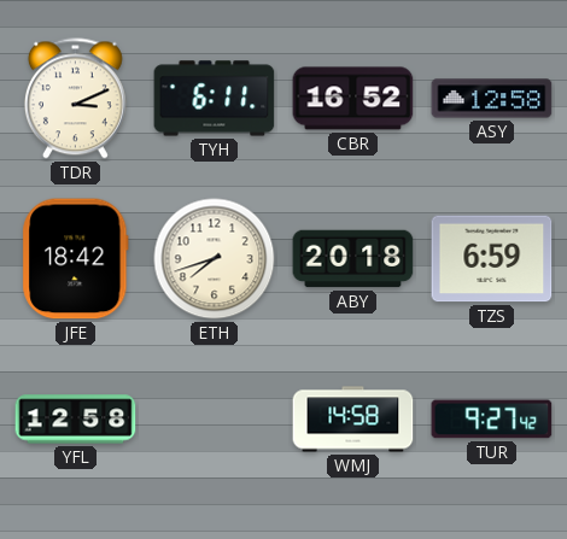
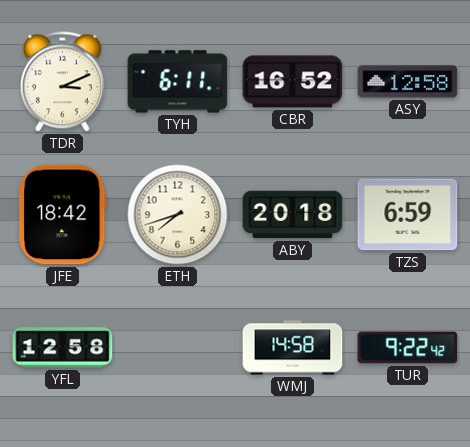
TUR: 9:27 -> 9:22 (408, 348)
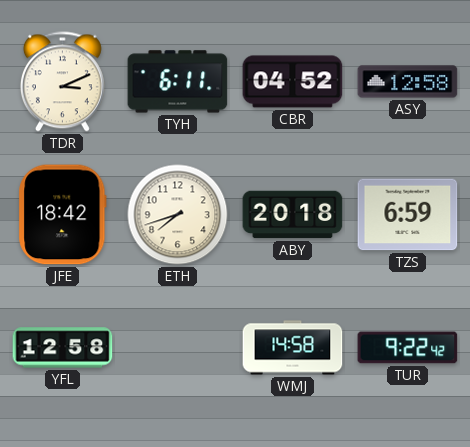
CBR: 16:52 -> 04:52 (293, 82)
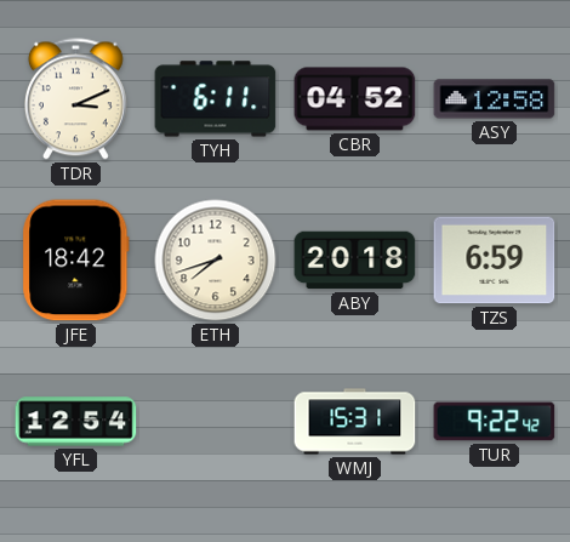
YFL: 12:58 -> 12:54 (76, 422)
WMJ: 14:58 -> 15:31 (355, 422)
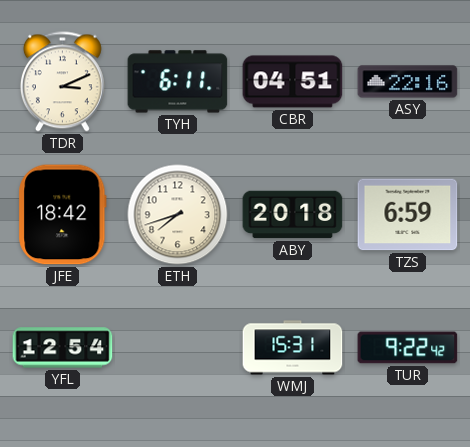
CBR: 04:52 -> 04:51 (293, 82)
ASY: 12:58 -> 22:16 (408, 82)
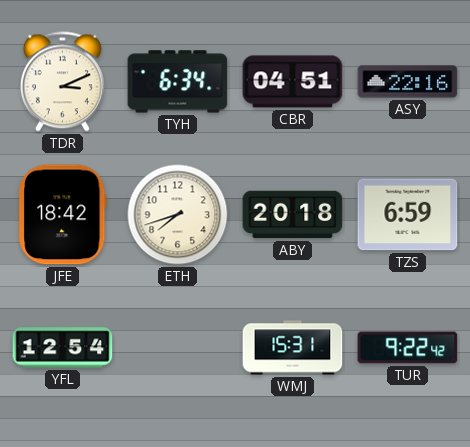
TYH: 6:11 -> 6:34 (178, 82)
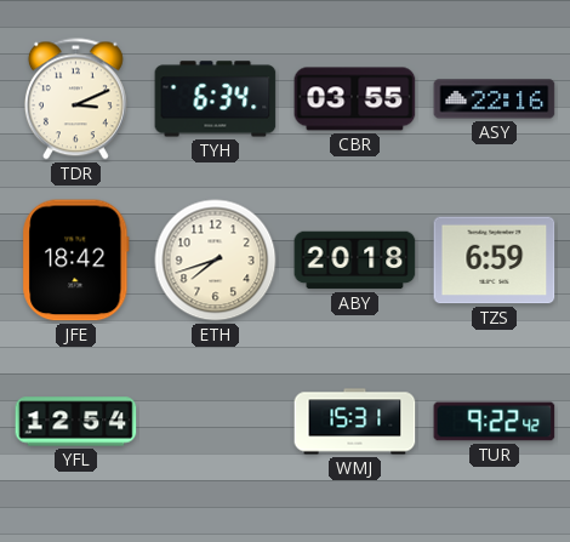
CBR: 04:51 -> 03:55 (355, 99)
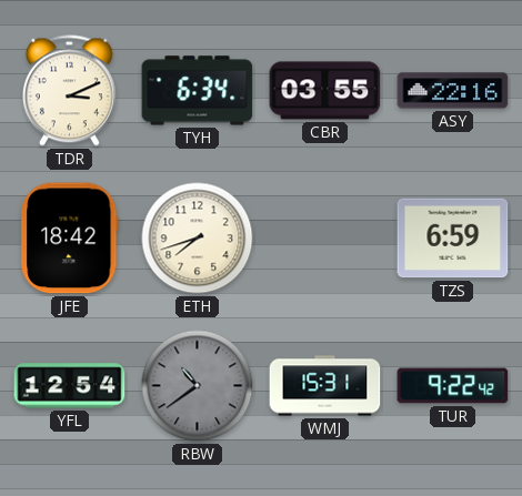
ABY: 20:18 -> none (355, 261)
RBW: none -> 10:39 (198, 386)
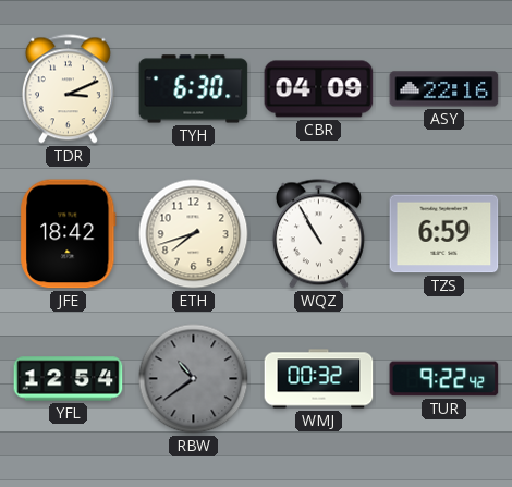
TYH: 6:34 -> 6:30 (194, 89)
CBR: 03:55 -> 04:09 (319, 89)
WQZ: none -> 10:55 (318, 234)
WMJ: 15:31 -> 00:32 (319, 379)
